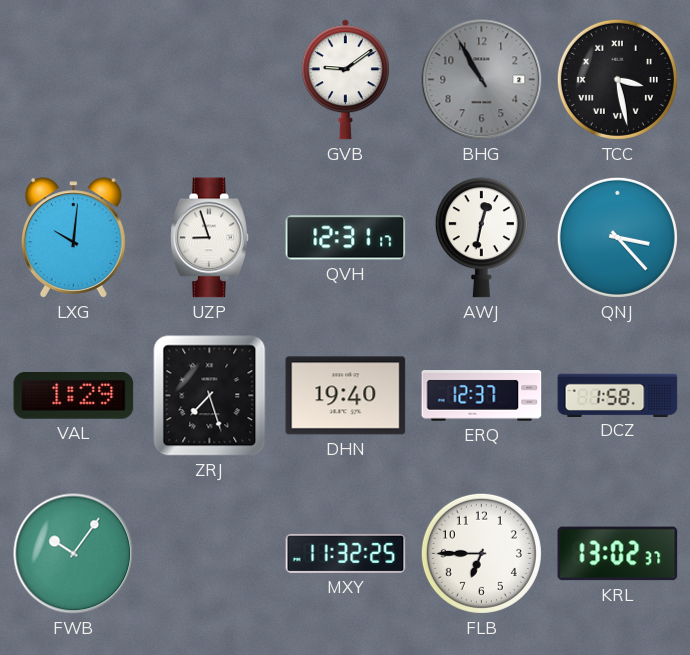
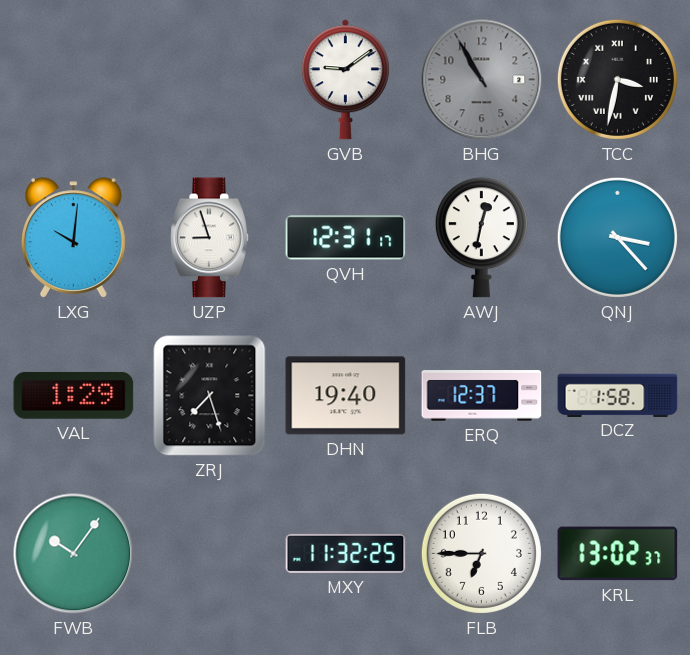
TCC: 3:28 -> 3:32 (617, 79)
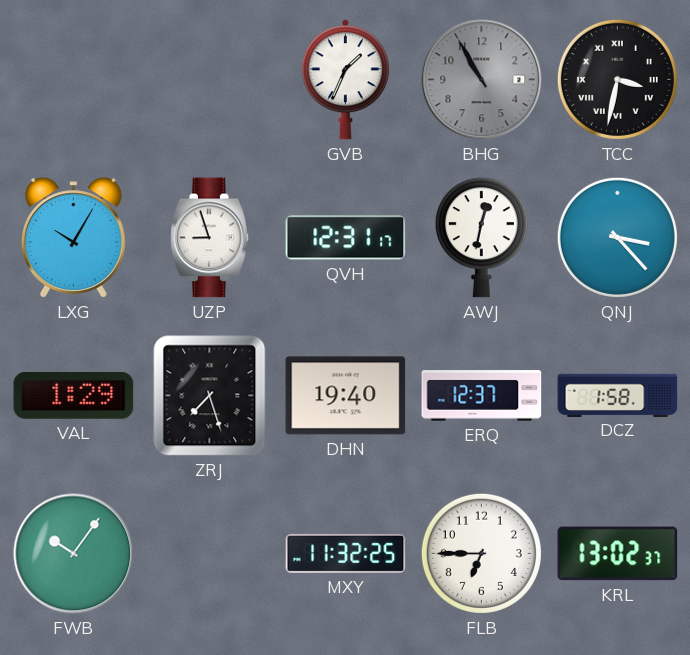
GVB: 9:09 -> 1:34 (345, 80)
LXG: 10:01 -> 10:05 (73, 238)
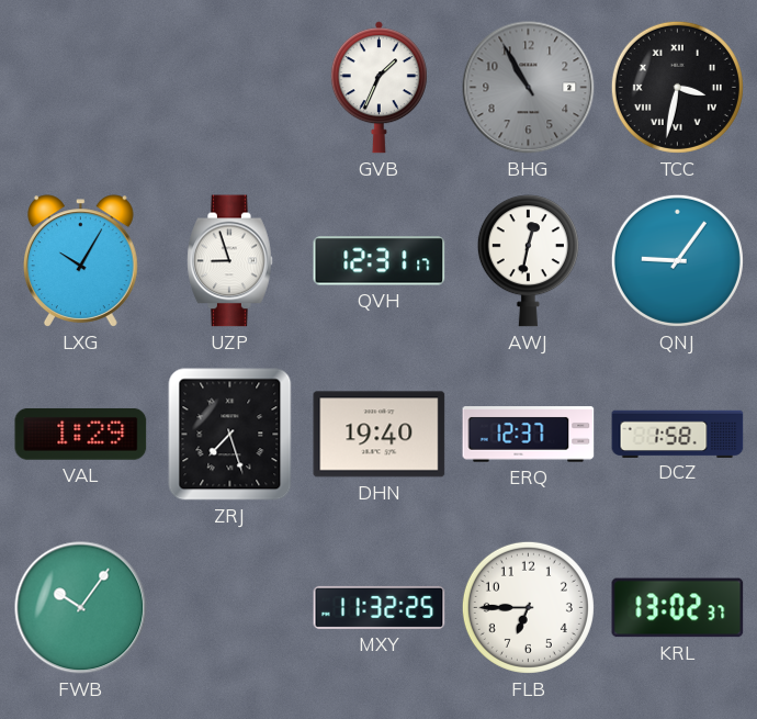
QNJ: 3:23 -> 9:06 (677, 260)
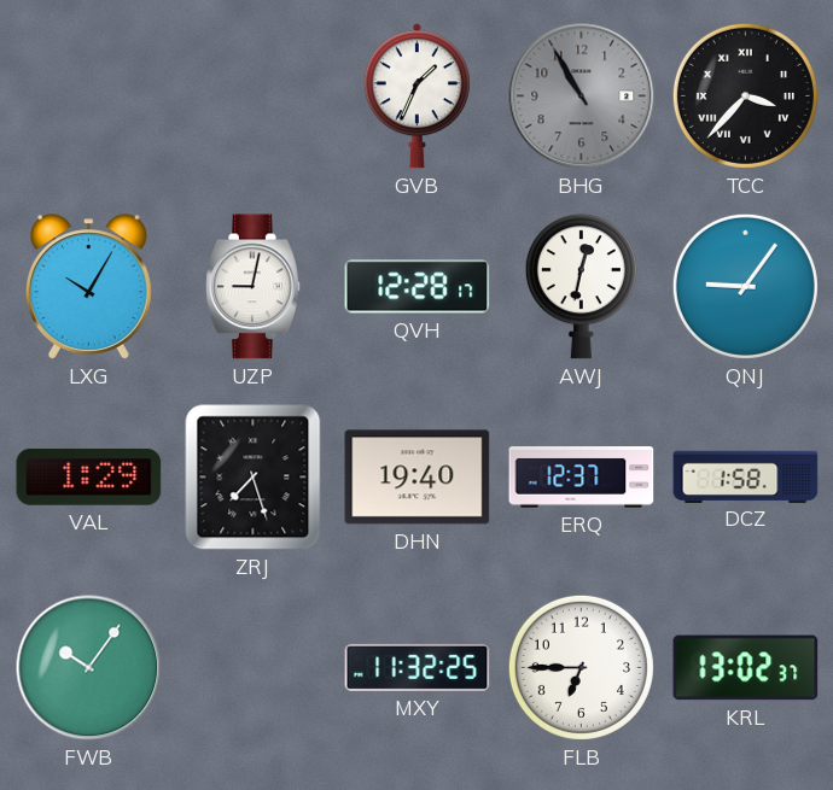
TCC: 3:32 -> 3:37 (745, 95)
UZP: 8:57 -> 9:02 (254, 287)
QVH: 12:31 -> 12:28 (418, 287)
